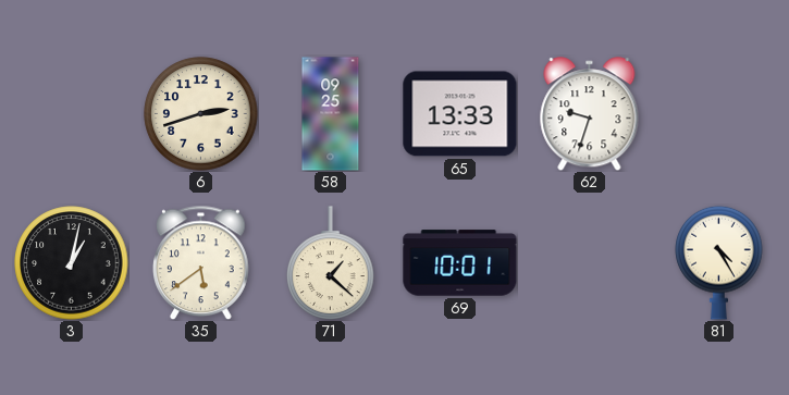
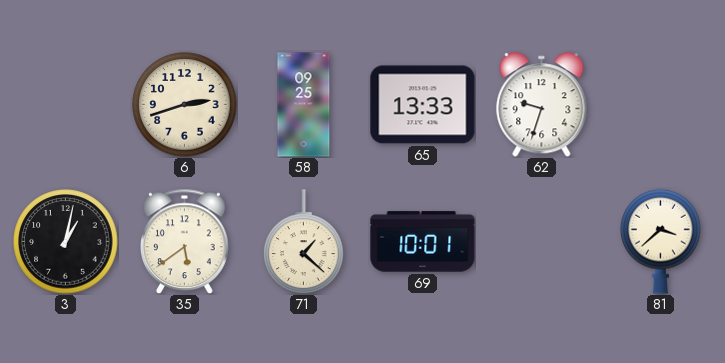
81: 4:25 -> 3:38 (661, 241)
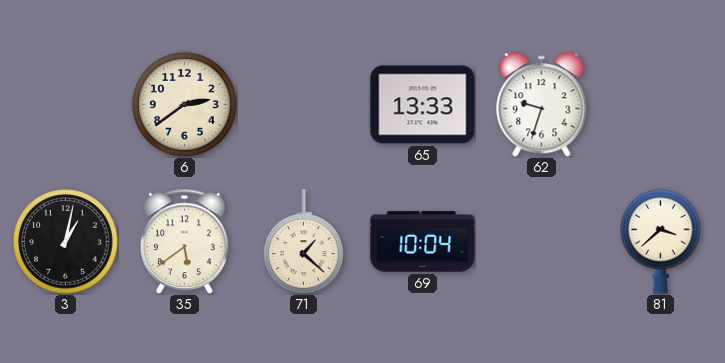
6: 2:42 -> 2:39 (185, 105)
58: 09:25 -> none (304, 105)
69: 10:01 -> 10:04 (423, 242)
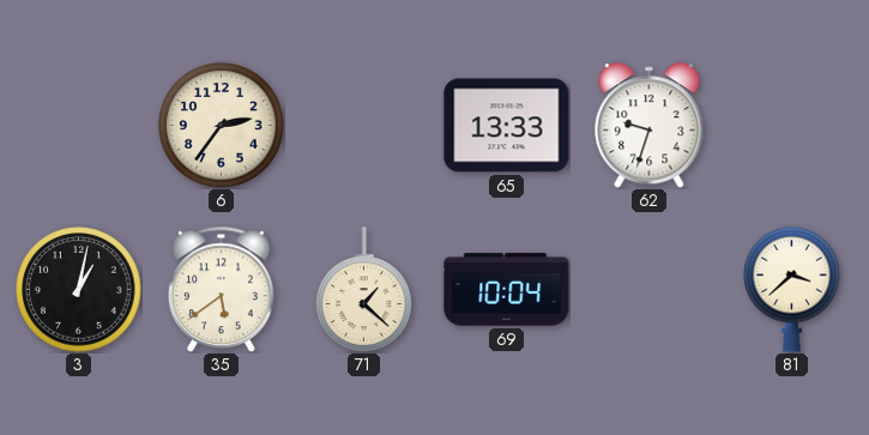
6: 2:39 -> 2:36 (222, 126)
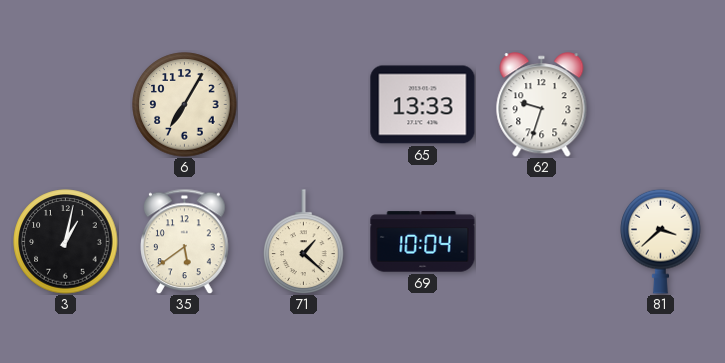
6: 2:36 -> 7:05 (185, 105)
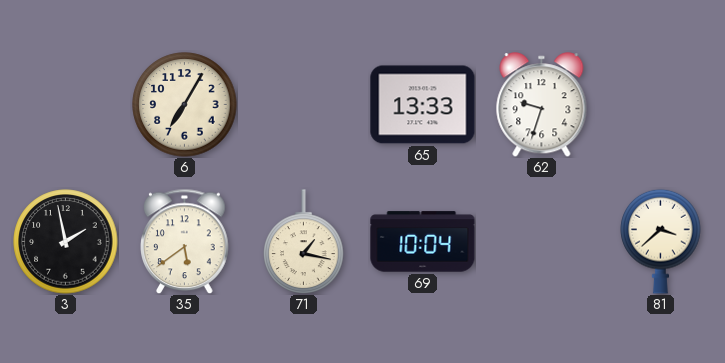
3: 1:02 -> 1:58 (66, 242)
71: 1:22 -> 1:17 (304, 242)
